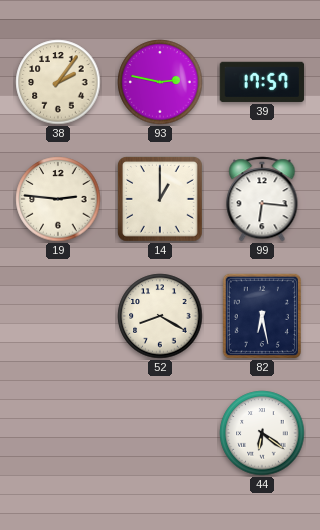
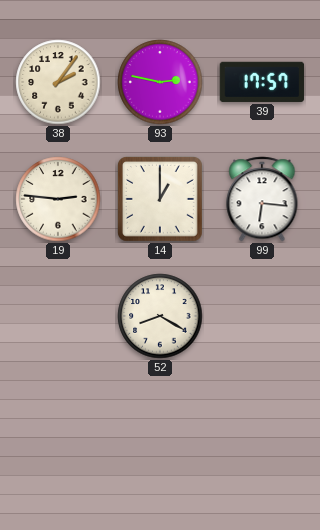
82: 6:28 -> none (261, 315)
44: 6:21 -> none (262, 433)
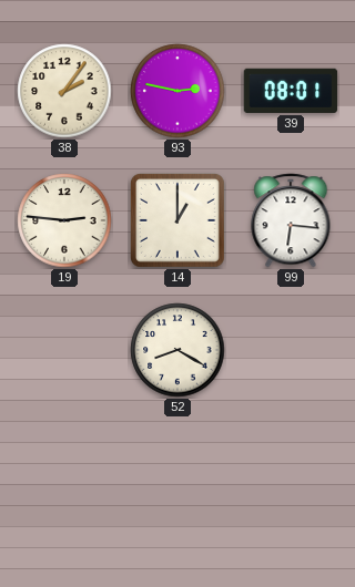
39: 17:57 -> 08:01 (291, 91)
